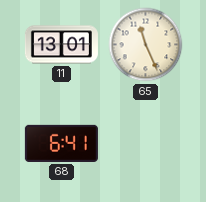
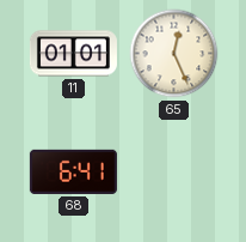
11: 13:01 -> 01:01 (73, 54)
65: 11:26 -> 12:26 (174, 54)
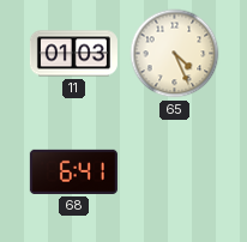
11: 01:01 -> 01:03 (73, 54)
65: 12:26 -> 4:26 (175, 54)
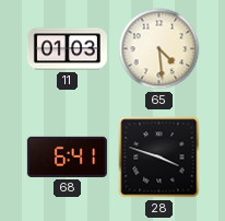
65: 4:26 -> 4:29 (159, 49)
28: none -> 3:48 (159, 158)
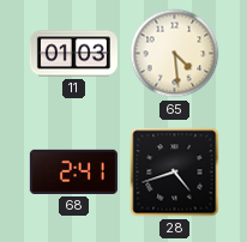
68: 6:41 -> 2:41 (73, 171)
28: 3:48 -> 4:42 (175, 173)
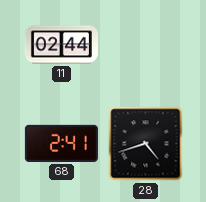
11: 01:03 -> 02:44 (61, 45)
65: 4:29 -> none (175, 54)
